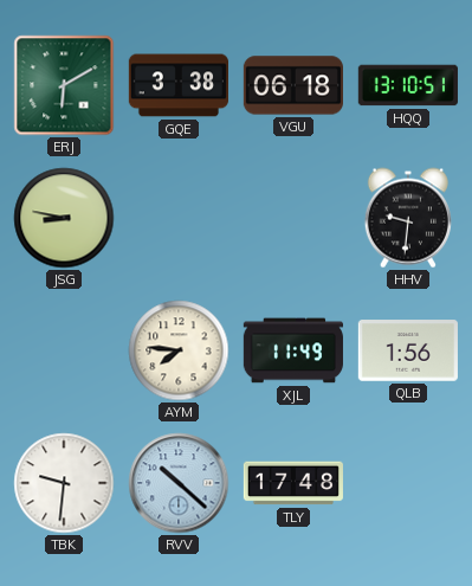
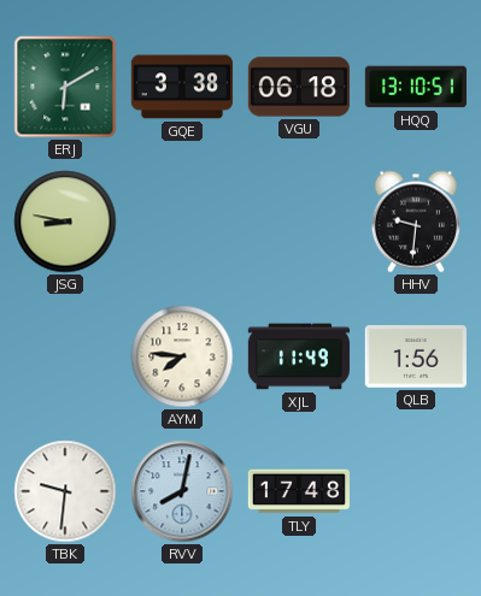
RVV: 10:22 -> 8:02 (182, 491)
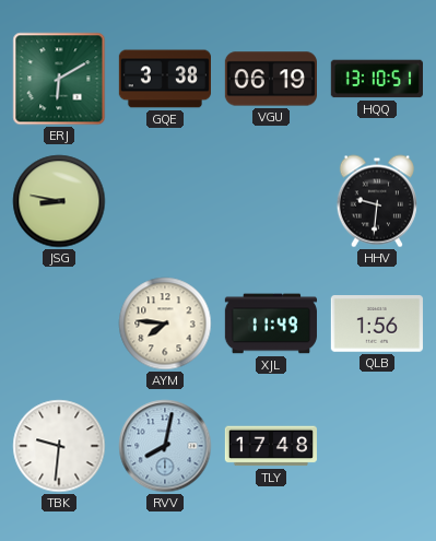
VGU: 06:18 -> 06:19 (270, 79)
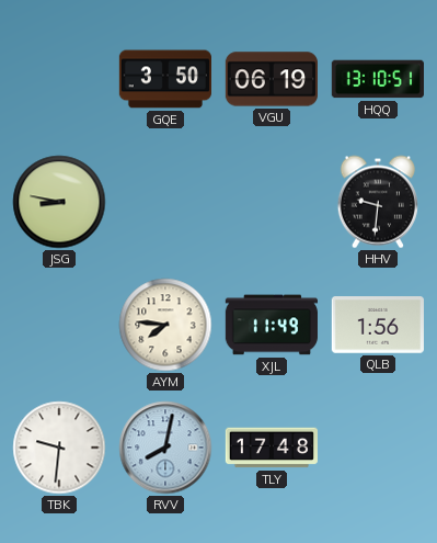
ERJ: 6:10 -> none (59, 79)
GQE: 3:38 -> 3:50 (164, 79)
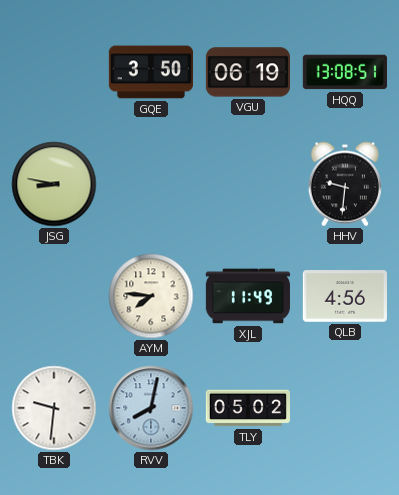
HQQ: 13:10 -> 13:08 (345, 72)
QLB: 1:56 -> 4:56 (345, 296)
TLY: 17:48 -> 05:02 (248, 408)
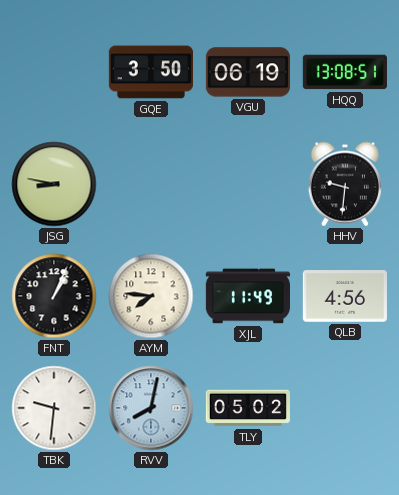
FNT: none -> 1:04 (54, 296)
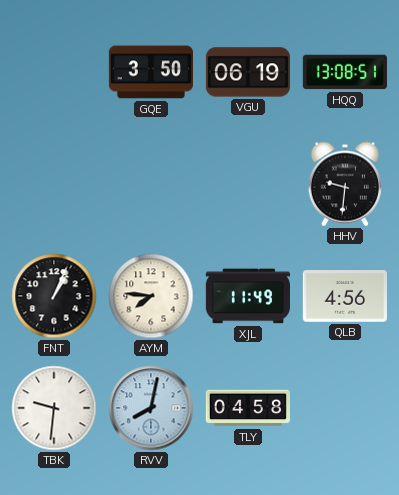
JSG: 8:47 -> none (54, 184)
TLY: 05:02 -> 04:58 (248, 408)
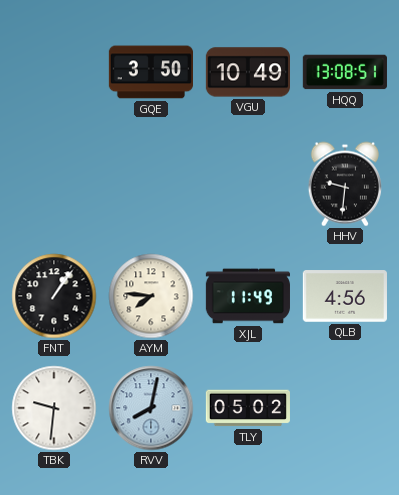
VGU: 06:19 -> 10:49 (247, 72)
FNT: 1:04 -> 1:06 (54, 296)
TLY: 04:58 -> 05:02 (248, 408)
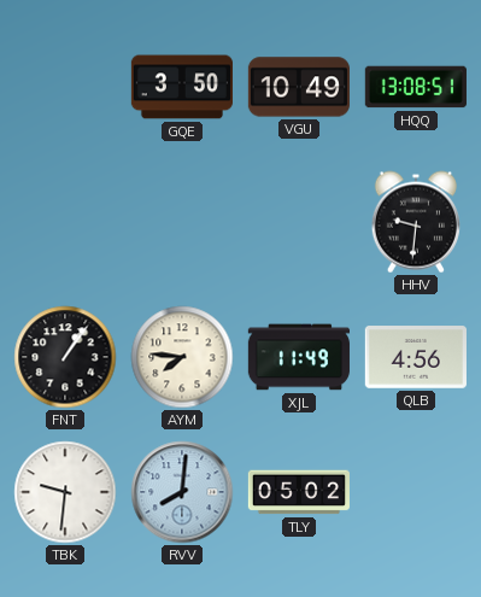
RVV: 8:02 -> 8:01 (182, 492)
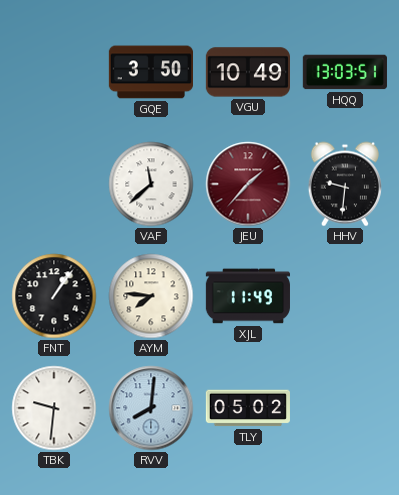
HQQ: 13:08 -> 13:03 (345, 72)
VAF: none -> 11:38 (151, 184)
JEU: none -> 1:37 (248, 184)
QLB: 4:56 -> none (416, 357)
